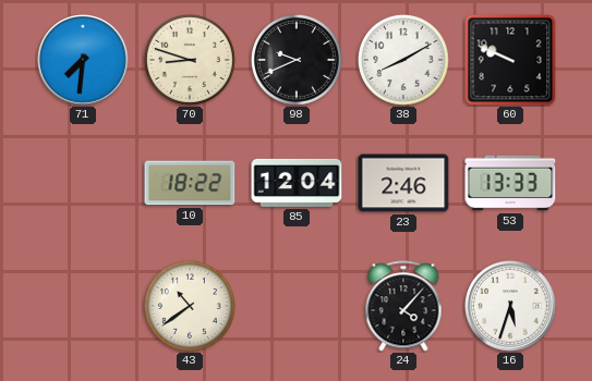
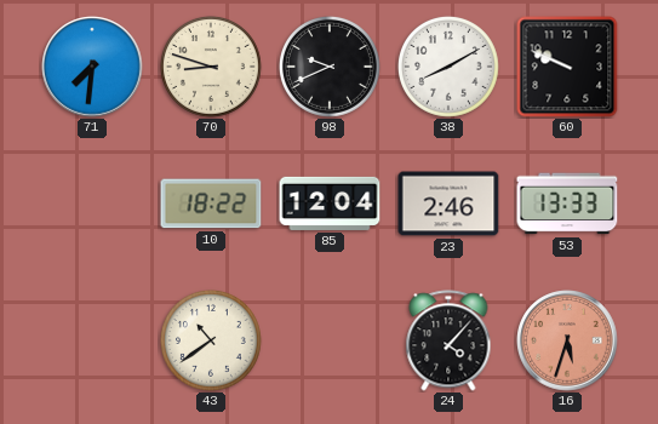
16 dial: white -> salmon (567, 340)
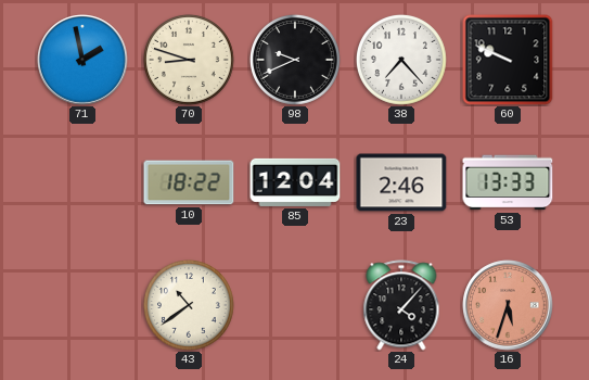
71: 7:31 -> 1:58 (82, 60)
38: 8:10 -> 7:23 (401, 60)
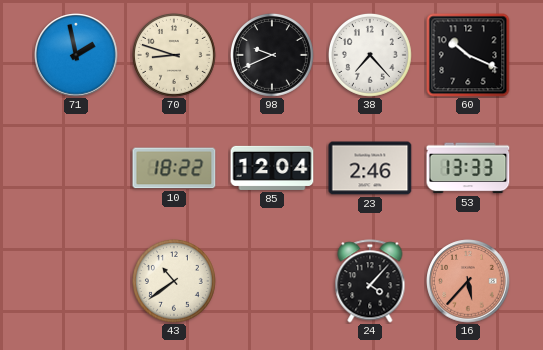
60: 9:49 -> 10:19 (468, 55)
16: 5:33 -> 5:37 (468, 281)
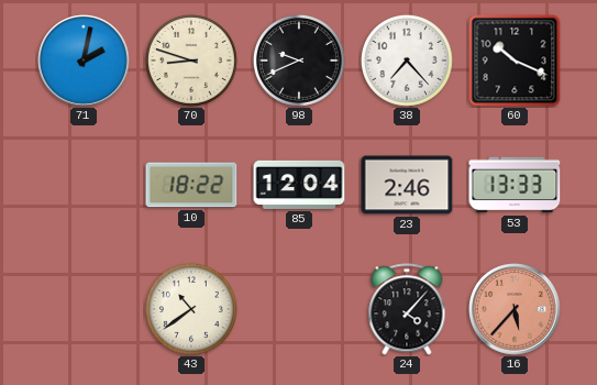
71: 1:58 -> 2:02 (84, 61)
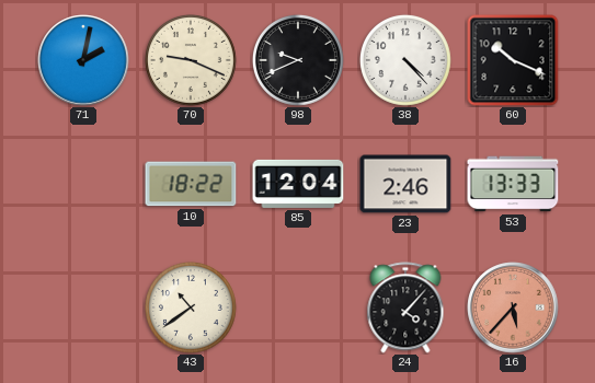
70: 8:48 -> 9:19 (191, 60)
38: 7:23 -> 4:23 (405, 60)
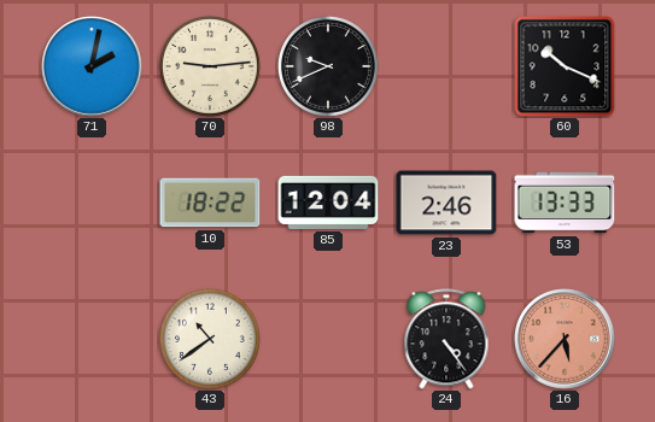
70: 9:19 -> 9:14 (210, 66)
38: 4:23 -> none (405, 60)
24: 4:07 -> 4:24 (446, 339)
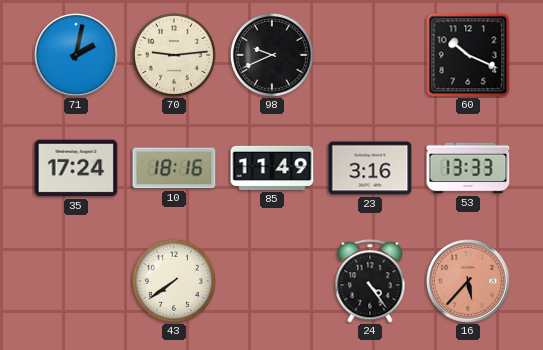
35: none -> 17:24 (76, 168)
10: 18:22 -> 18:16 (174, 168)
85: 12:04 -> 11:49 (272, 168)
23: 2:46 -> 3:16 (370, 168)
43: 10:39 -> 7:39 (174, 281)
